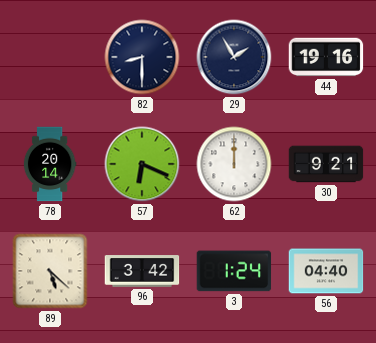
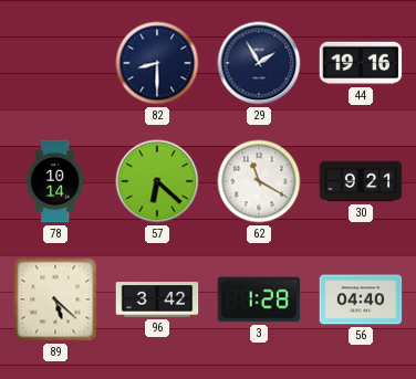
78: 20:14 -> 10:14 (55, 181)
57: 6:19 -> 6:22 (157, 181)
62: 12:00 -> 11:20 (259, 181)
3: 1:24 -> 1:28 (259, 299)
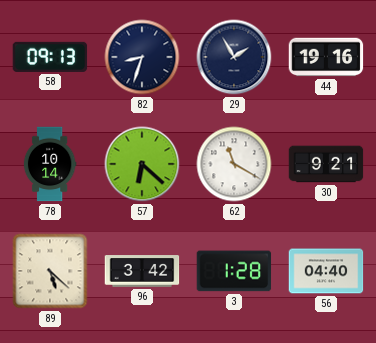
58: none -> 09:13 (50, 57)
82: 8:30 -> 8:33 (142, 57)
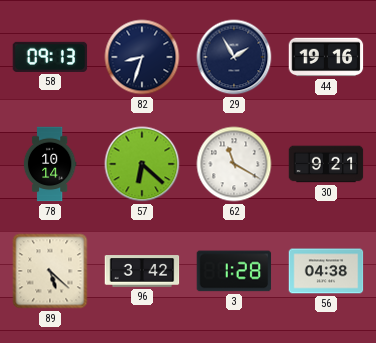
56: 04:40 -> 04:38 (326, 271)
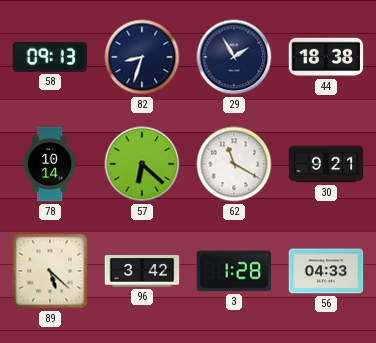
44: 19:16 -> 18:38 (326, 57)
56: 04:38 -> 04:33 (326, 271)
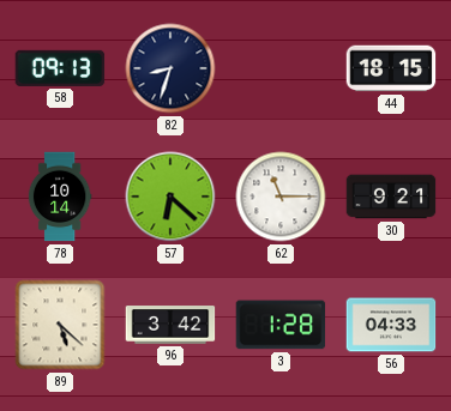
29: 1:55 -> none (234, 57)
44: 18:38 -> 18:15 (391, 68)
62: 11:20 -> 11:15 (281, 197)
